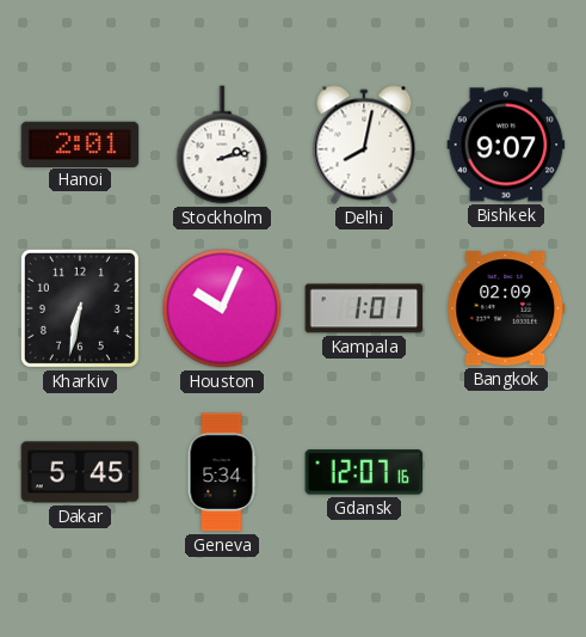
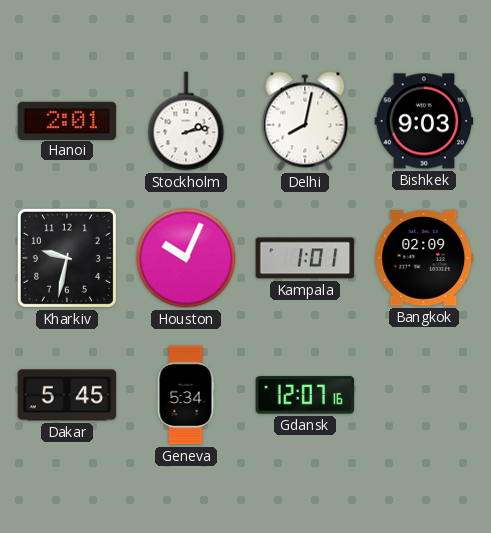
Bishkek: 9:07 -> 9:03 (424, 121)
Kharkiv: 6:32 -> 9:32 (67, 258)
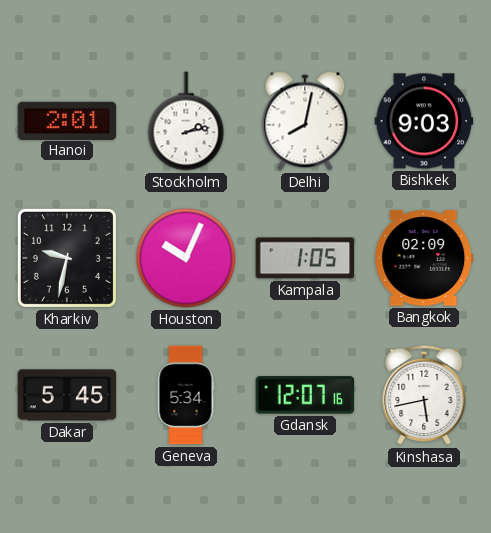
Kampala: 1:01 -> 1:05 (305, 258)
Kinshasa: none -> 5:43 (424, 395)
